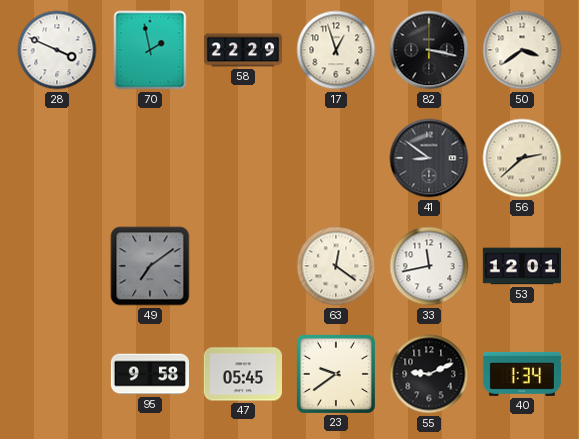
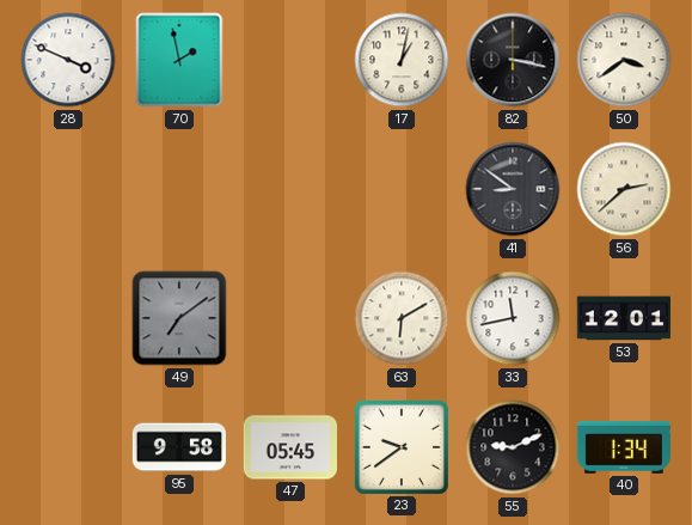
58: 22:29 -> none (242, 50)
17: 12:57 -> 1:02 (402, 60)
63: 12:21 -> 6:10 (402, 318)
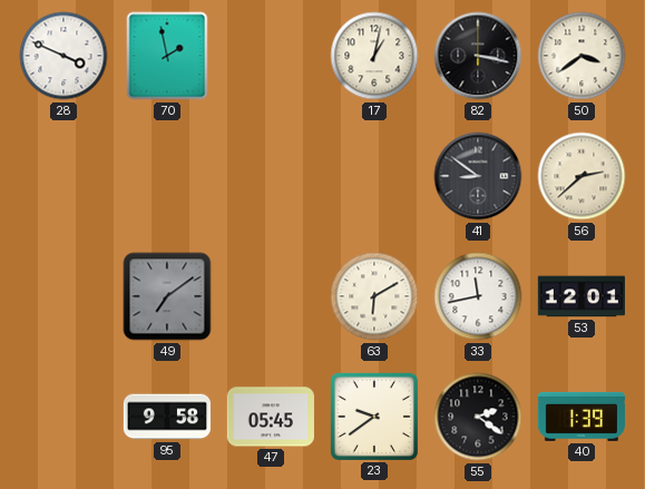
55: 9:11 -> 2:21 (478, 417)
40: 1:34 -> 1:39 (582, 417)
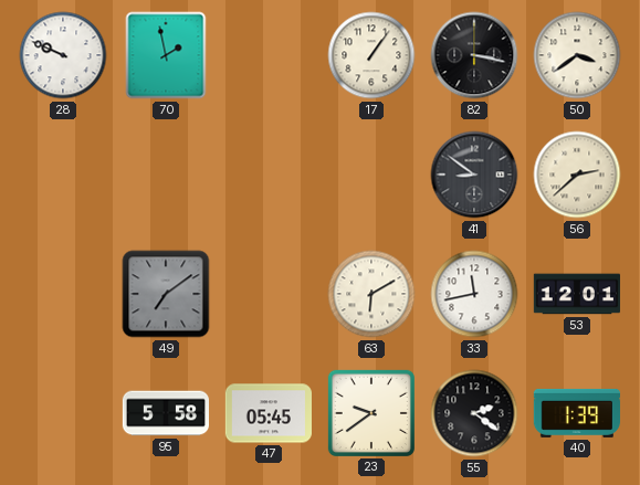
28: 3:49 -> 9:49 (63, 55)
17: 1:02 -> 1:06 (371, 55)
95: 9:58 -> 5:58 (165, 413)
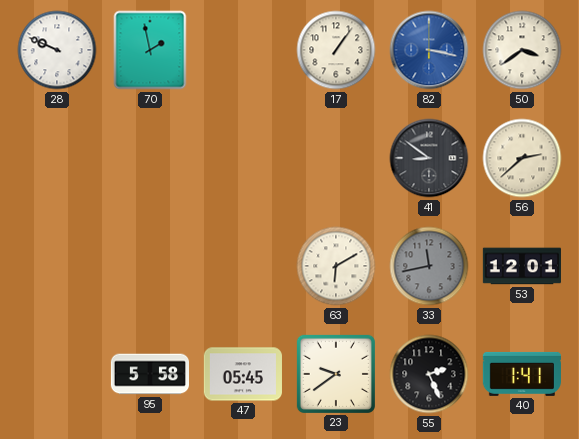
82 dial: black -> blue (429, 50)
49: 7:09 -> none (166, 294)
33 dial: white -> grey (429, 266)
55: 2:21 -> 2:26 (429, 374)
40: 1:39 -> 1:41 (522, 374)
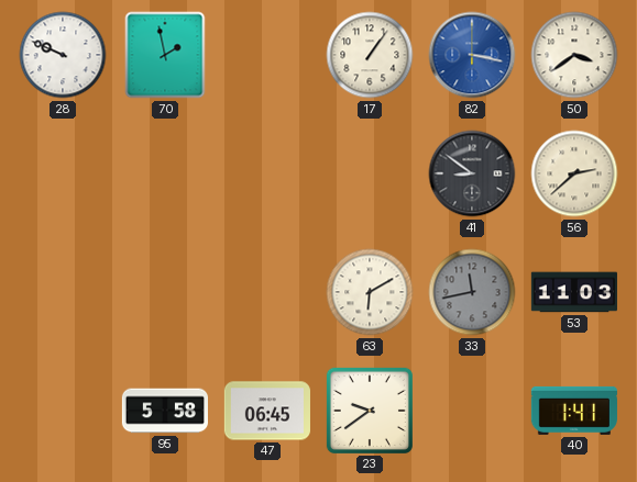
53: 12:01 -> 11:03 (574, 292)
47: 05:45 -> 06:45 (267, 411)
55: 2:26 -> none (429, 374)
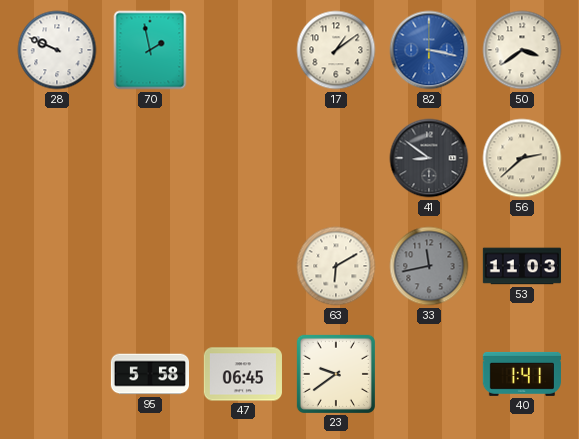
17: 1:06 -> 1:09 (336, 50)
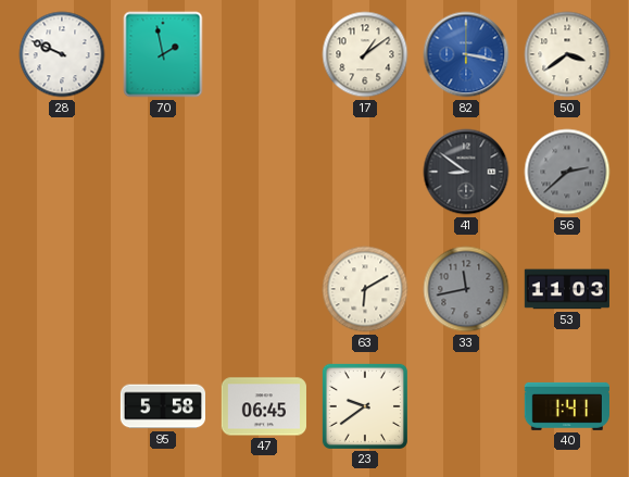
56 dial: cream -> grey (567, 172)
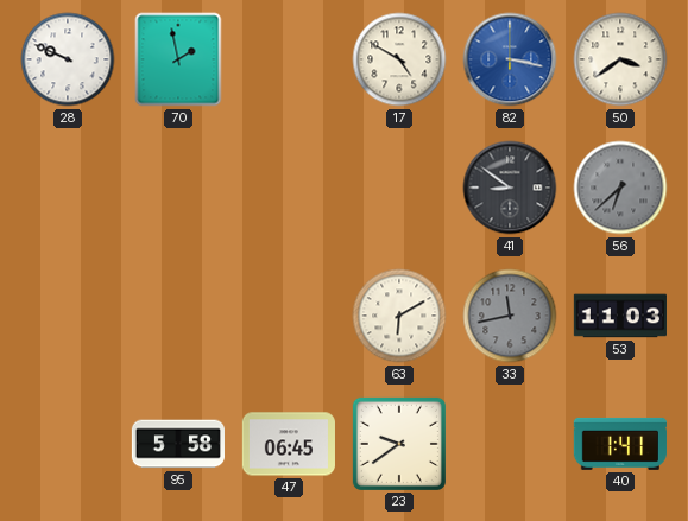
17: 1:09 -> 4:50 (399, 59)
56: 2:38 -> 6:38 (620, 188)
